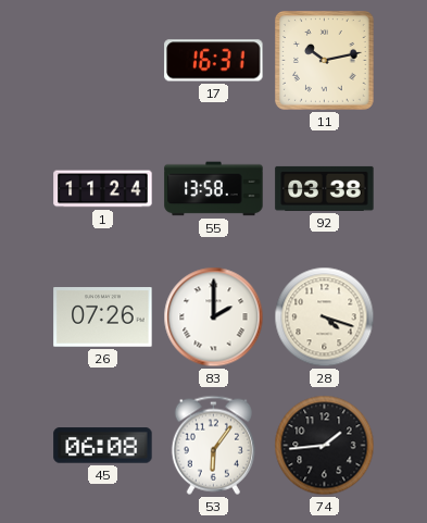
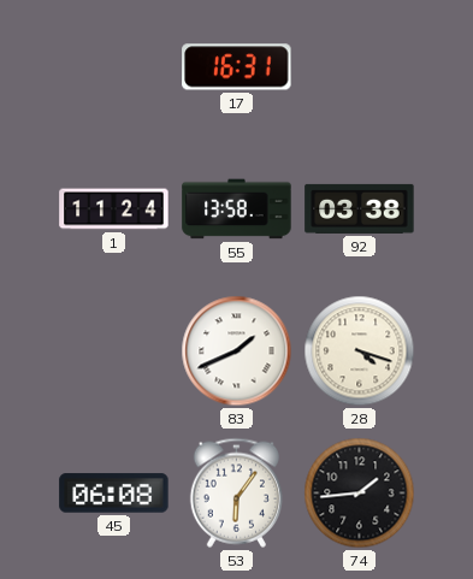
11: 10:13 -> none (325, 61)
26: 07:26 -> none (103, 317)
83: 2:00 -> 1:41 (237, 351)
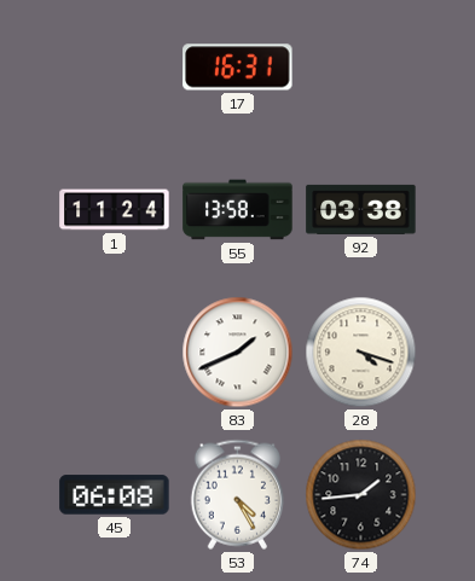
53: 6:06 -> 4:25 (237, 494)
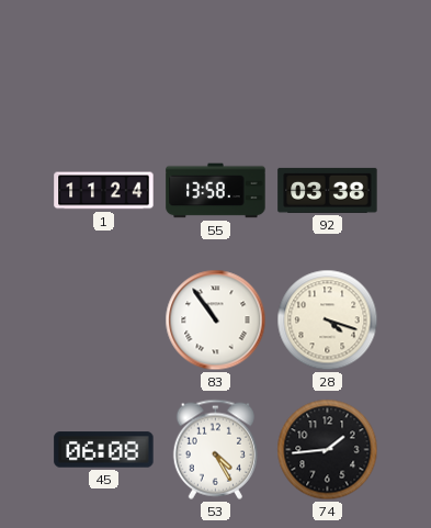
17: 16:31 -> none (238, 68)
83: 1:41 -> 10:54 (216, 321)
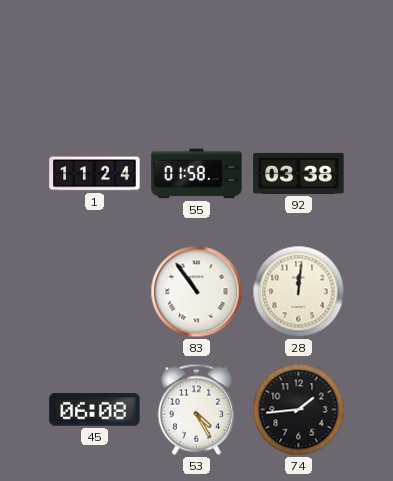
55: 13:58 -> 01:58 (197, 174)
28: 4:18 -> 12:01 (299, 292)
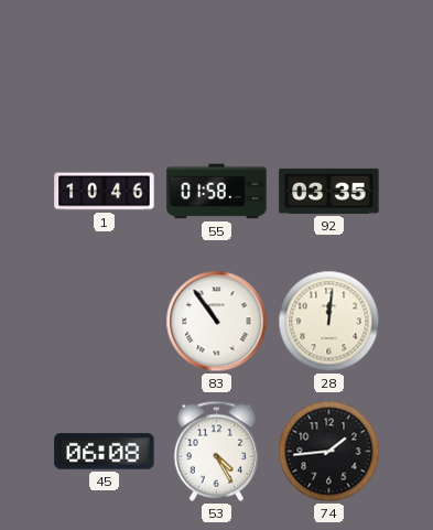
1: 11:24 -> 10:46 (105, 192)
92: 03:38 -> 03:35 (329, 191)
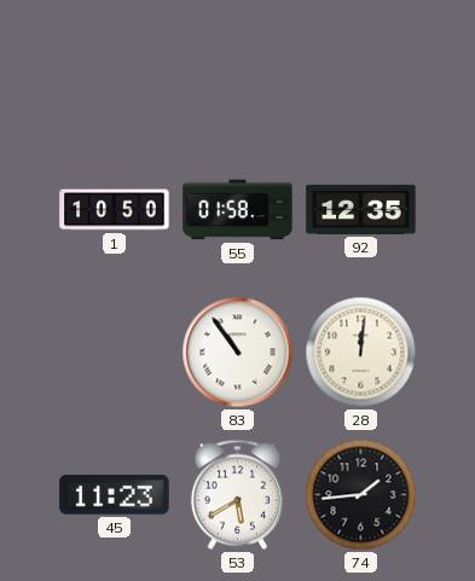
1: 10:46 -> 10:50 (115, 210)
92: 03:35 -> 12:35 (361, 209)
45: 06:08 -> 11:23 (115, 495)
53: 4:25 -> 5:40 (237, 494)
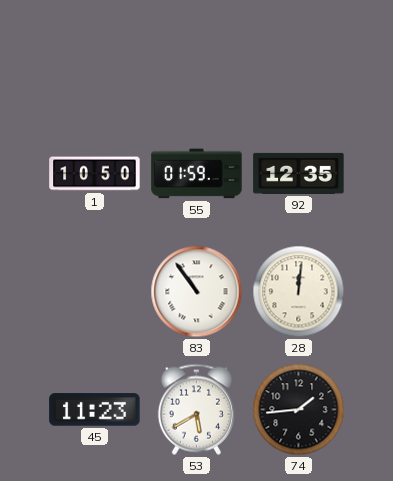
55: 01:58 -> 01:59 (197, 174)
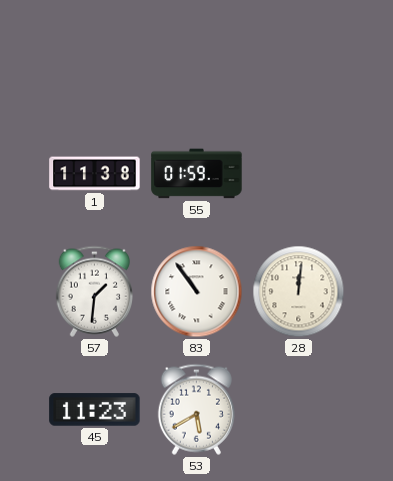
1: 10:50 -> 11:38 (95, 174)
92: 12:35 -> none (299, 173)
57: none -> 1:31 (94, 291)
74: 1:44 -> none (299, 410)
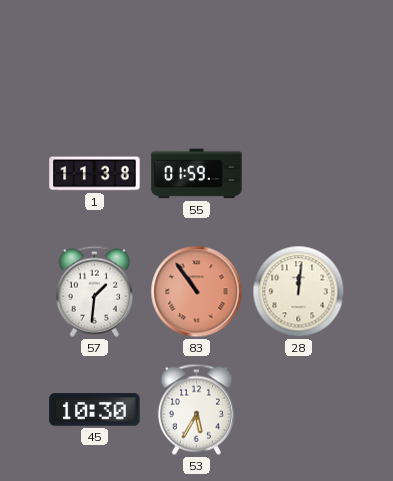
83 dial: white -> salmon (197, 292)
45: 11:23 -> 10:30 (95, 410)
53: 5:40 -> 5:35 (196, 409)
